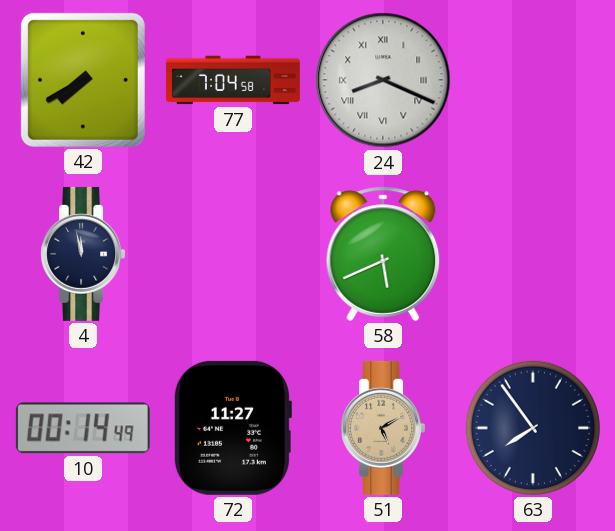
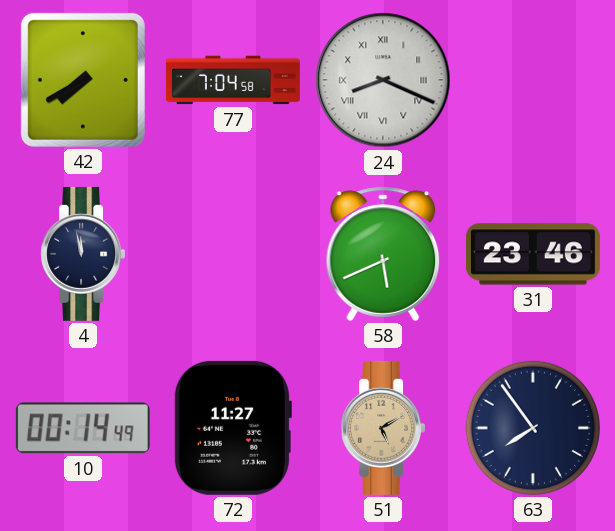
31: none -> 23:46 (533, 254)
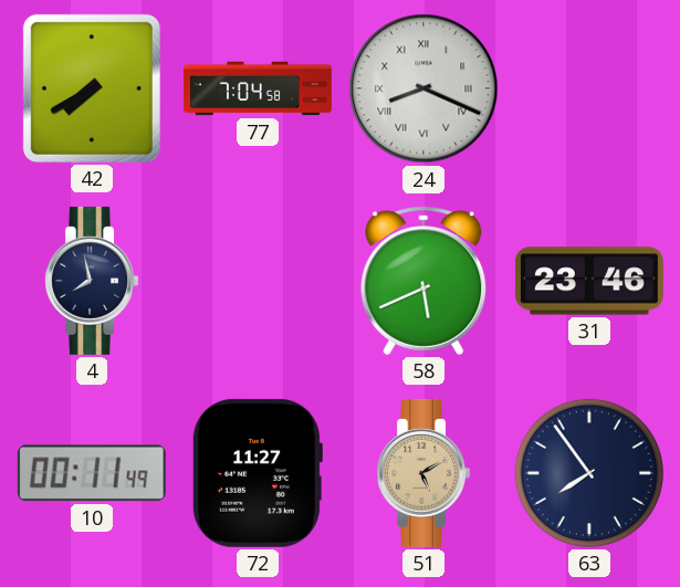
4: 11:58 -> 7:58 (91, 281)
10: 00:14 -> 00:11 (92, 473)
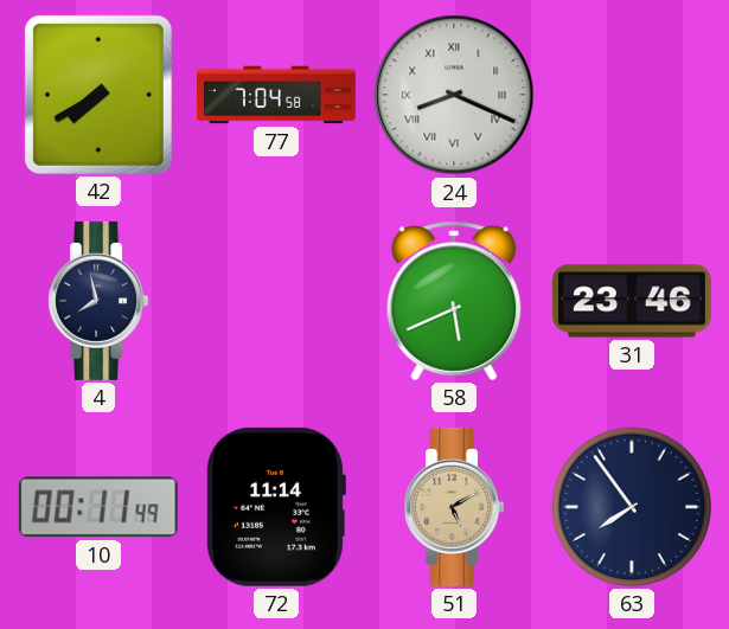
72: 11:27 -> 11:14 (275, 507)
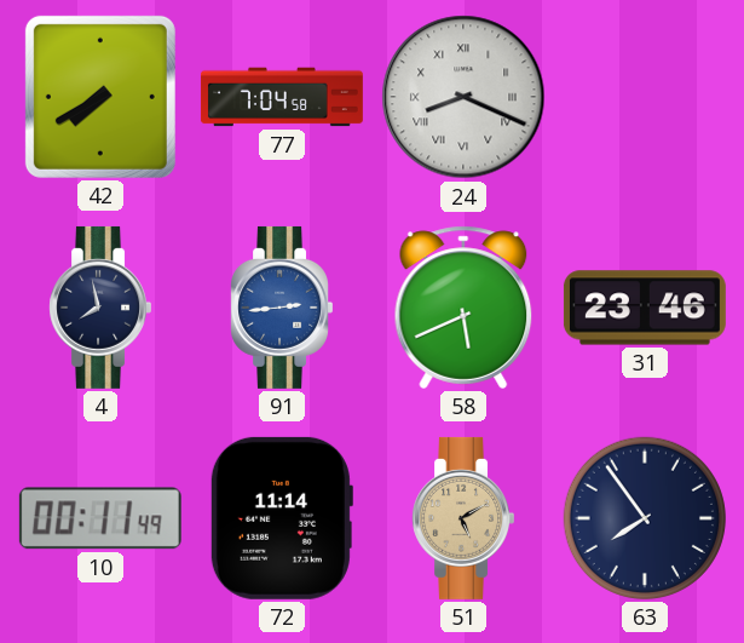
91: none -> 2:44 (281, 308)
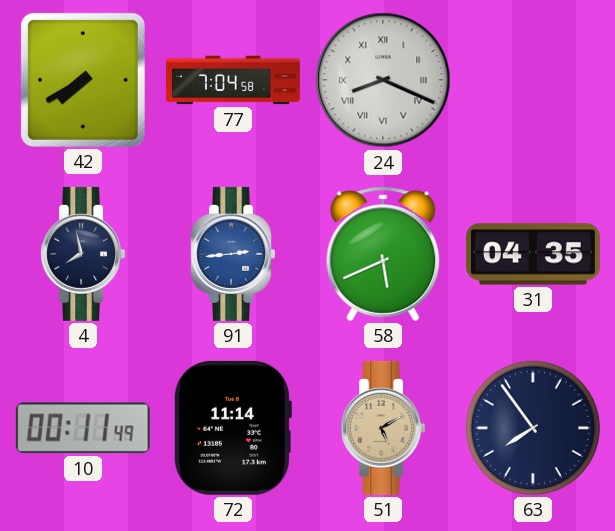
31: 23:46 -> 04:35 (533, 254)
